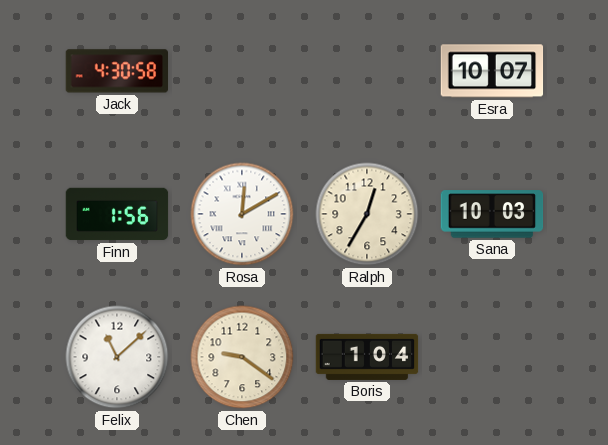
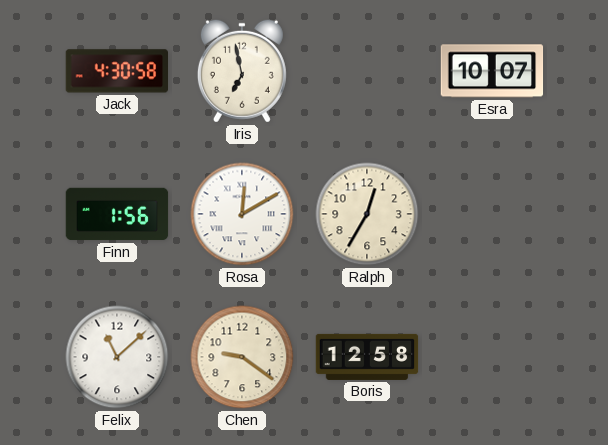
Iris: none -> 6:58 (242, 71)
Sana: 10:03 -> none (492, 214)
Boris: 1:04 -> 12:58 (367, 357)
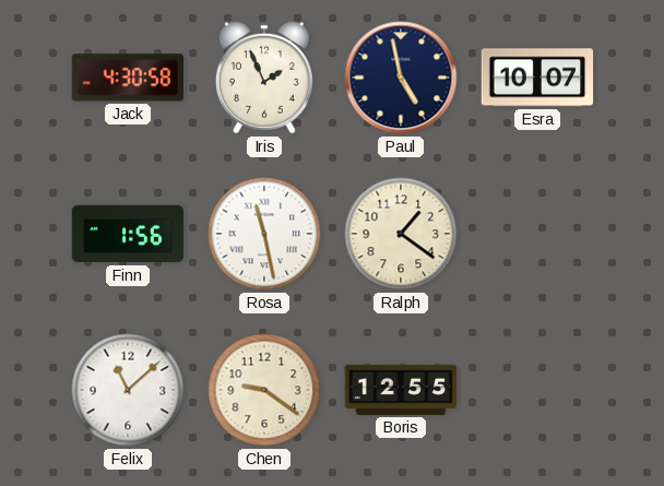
Iris: 6:58 -> 1:56 (264, 78)
Paul: none -> 4:58 (401, 78)
Rosa: 12:10 -> 11:28 (264, 234)
Ralph: 12:35 -> 1:21 (401, 234)
Boris: 12:58 -> 12:55 (401, 390)
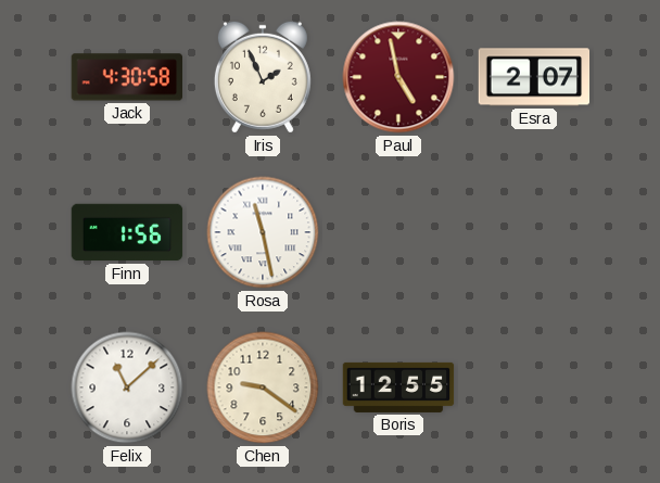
Paul dial: navy -> burgundy (398, 77)
Esra: 10:07 -> 2:07 (534, 77)
Ralph: 1:21 -> none (401, 234)
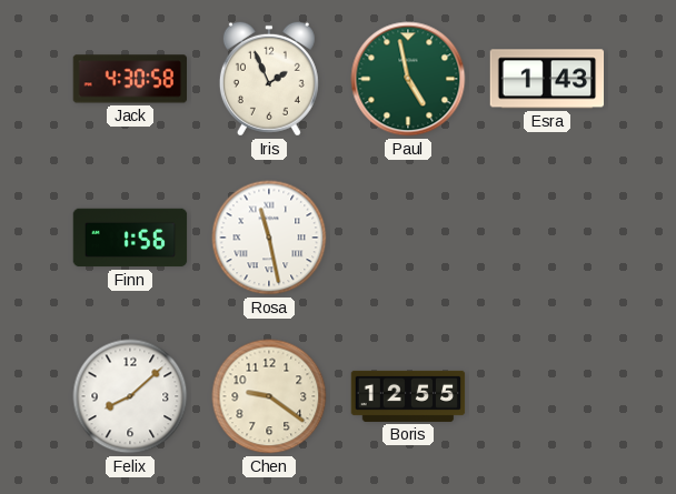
Paul dial: burgundy -> green (408, 79)
Esra: 2:07 -> 1:43 (547, 79)
Felix: 11:08 -> 8:08 (130, 396)
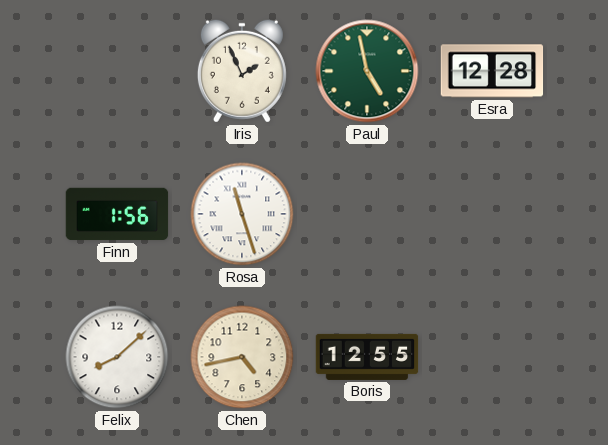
Jack: 4:30 -> none (129, 79)
Esra: 1:43 -> 12:28 (492, 71)
Rosa: 11:28 -> 11:27 (242, 214)
Chen: 9:21 -> 4:43 (242, 357)
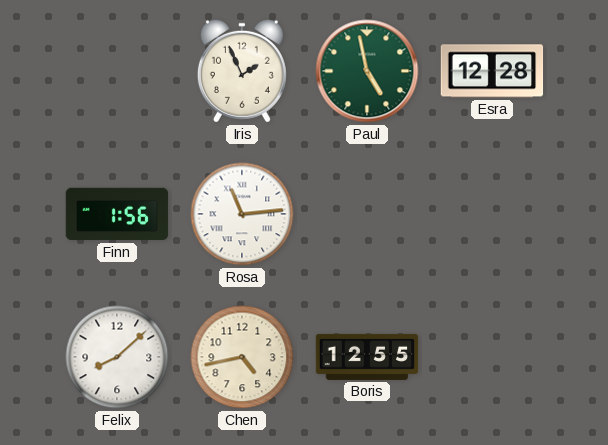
Rosa: 11:27 -> 11:14 (242, 214)
